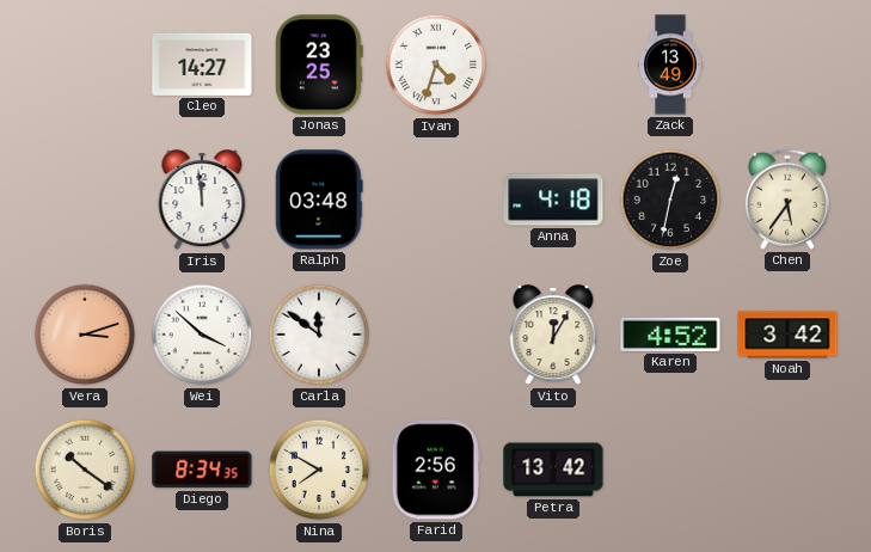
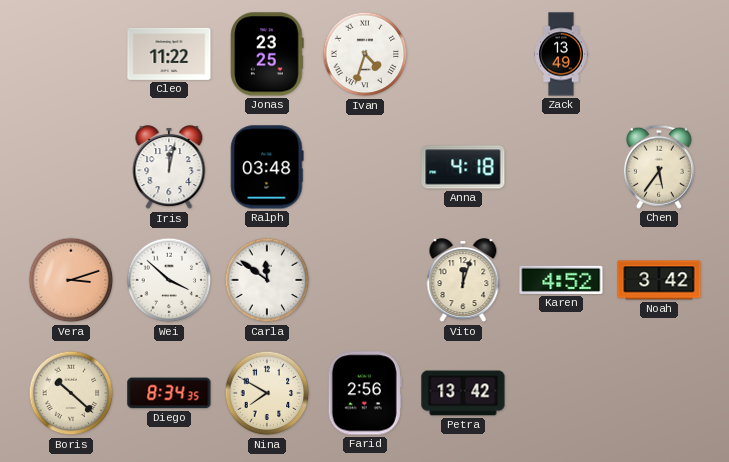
Cleo: 14:27 -> 11:22 (169, 54)
Iris: 11:59 -> 12:02 (169, 168)
Zoe: 12:32 -> none (670, 200)
Vito: 12:05 -> 12:03 (463, 281)
Boris: 10:21 -> 10:22 (71, 393)
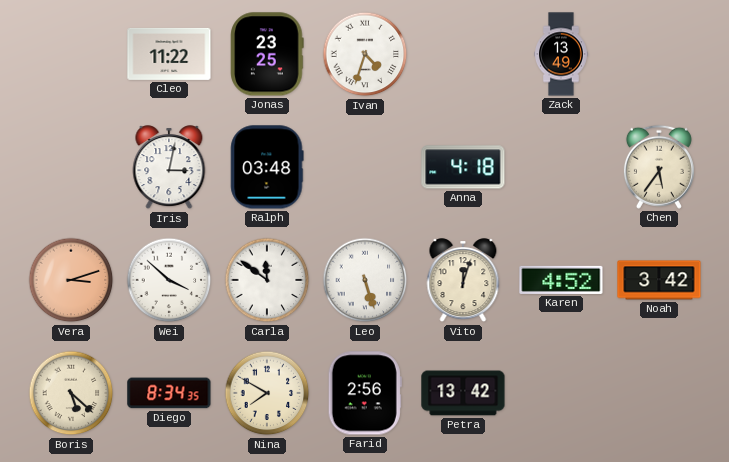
Iris: 12:02 -> 3:02 (169, 168)
Leo: none -> 5:27 (365, 280)
Boris: 10:22 -> 5:22 (71, 393)
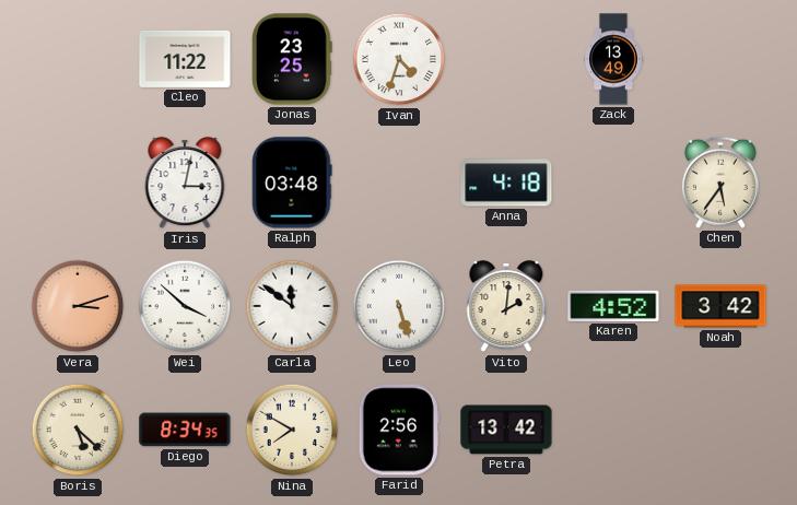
Vito: 12:03 -> 2:01 (506, 307)
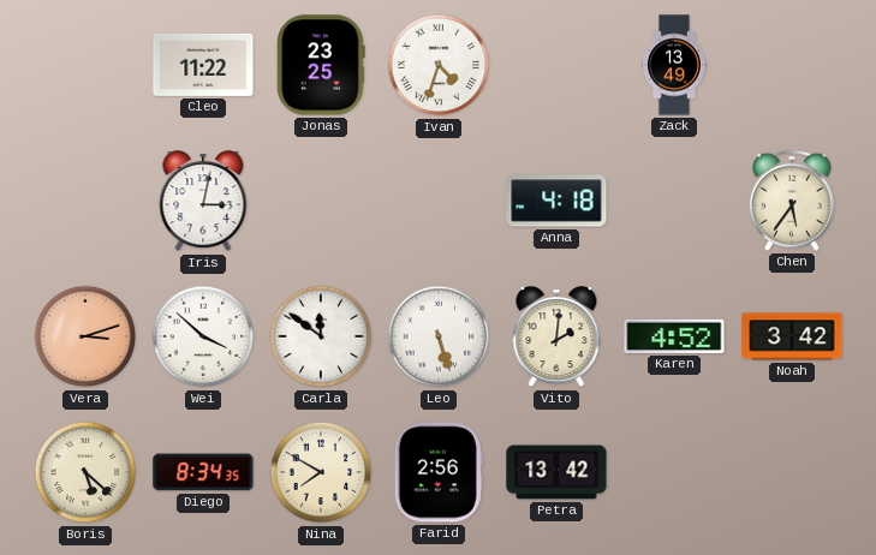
Ralph: 03:48 -> none (292, 183)
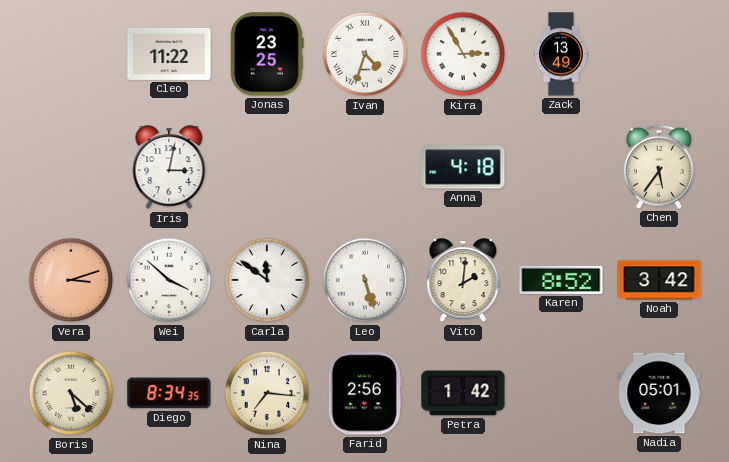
Kira: none -> 2:55 (463, 54)
Karen: 4:52 -> 8:52 (561, 280)
Nina: 7:50 -> 7:16 (267, 393)
Petra: 13:42 -> 1:42 (463, 393)
Nadia: none -> 05:01 (659, 393)
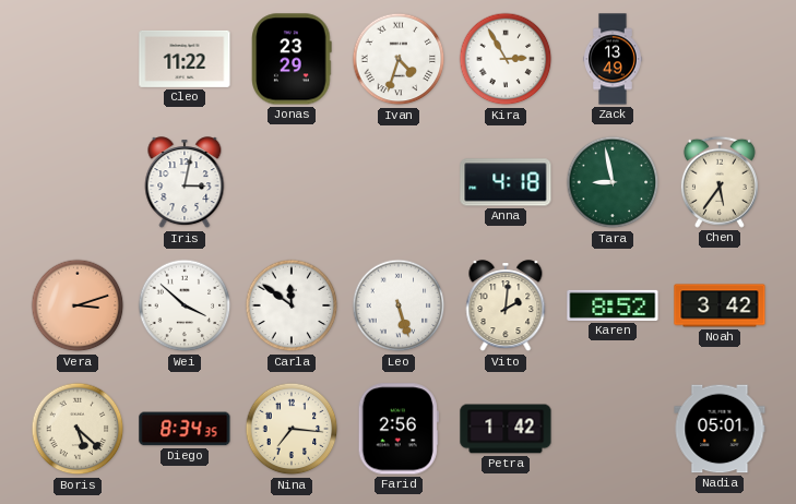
Jonas: 23:25 -> 23:29 (292, 59)
Tara: none -> 8:58 (613, 182)
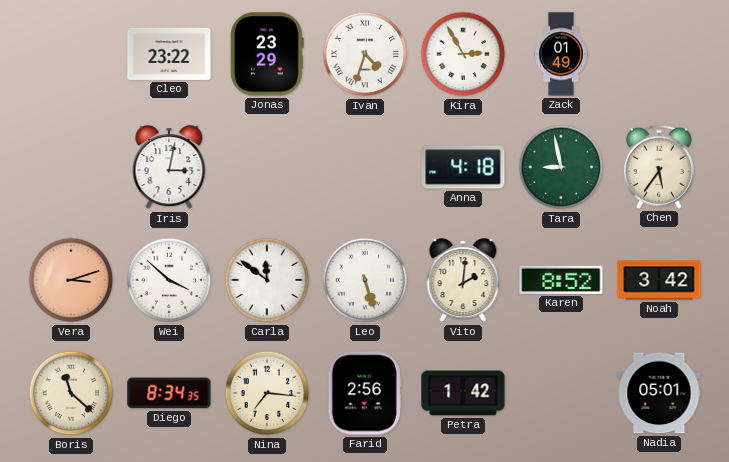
Cleo: 11:22 -> 23:22 (169, 54)
Zack: 13:49 -> 01:49 (561, 54)
Boris: 5:22 -> 11:22 (71, 393)
